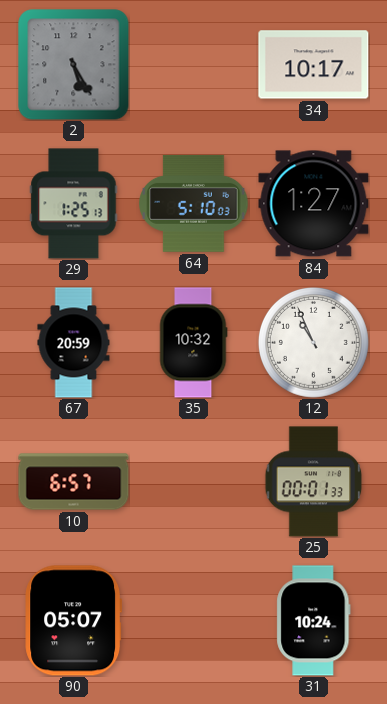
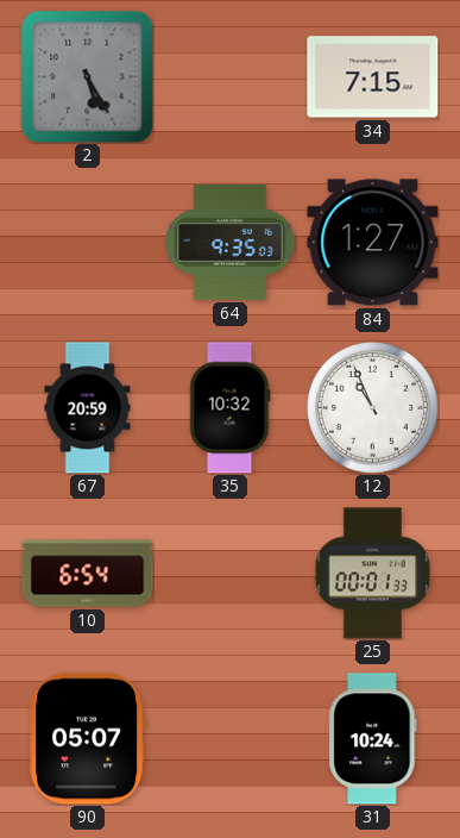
34: 10:17 -> 7:15 (373, 77)
29: 1:25 -> none (74, 204)
64: 5:10 -> 9:35 (231, 242)
10: 6:57 -> 6:54 (88, 574)
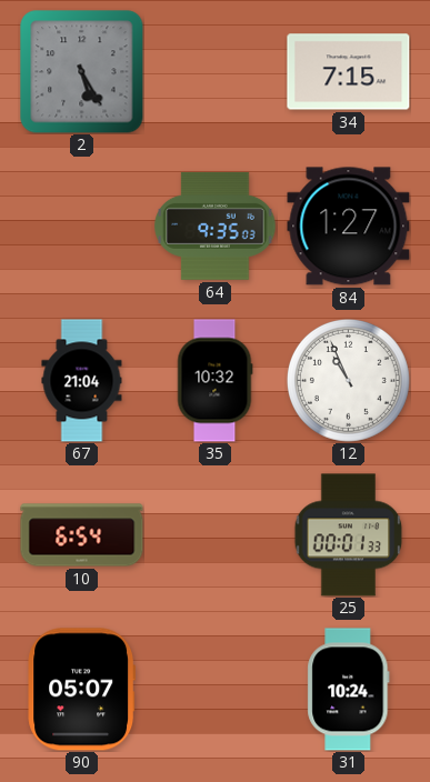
67: 20:59 -> 21:04 (82, 381)
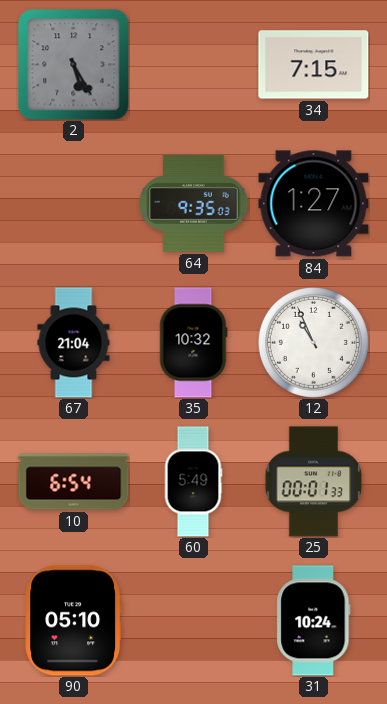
60: none -> 5:49 (193, 482)
90: 05:07 -> 05:10 (74, 621)
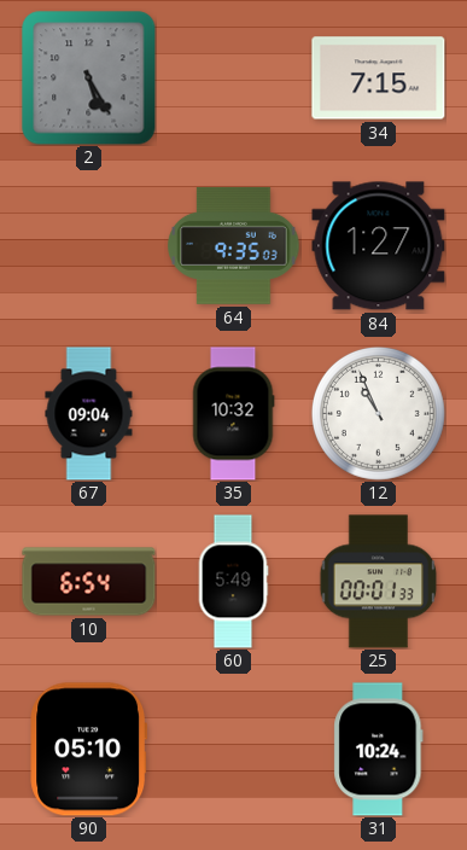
67: 21:04 -> 09:04 (89, 414)
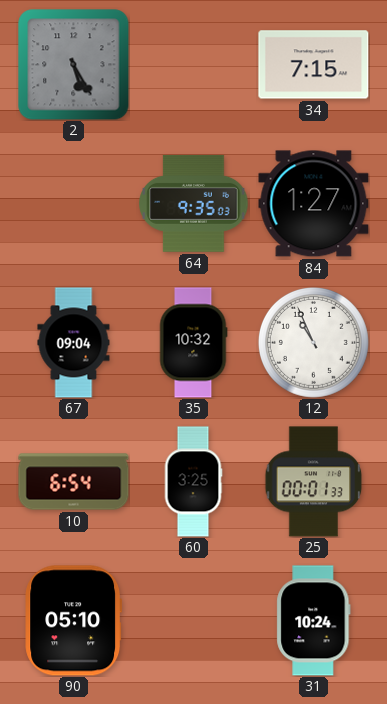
60: 5:49 -> 3:25 (193, 482)
